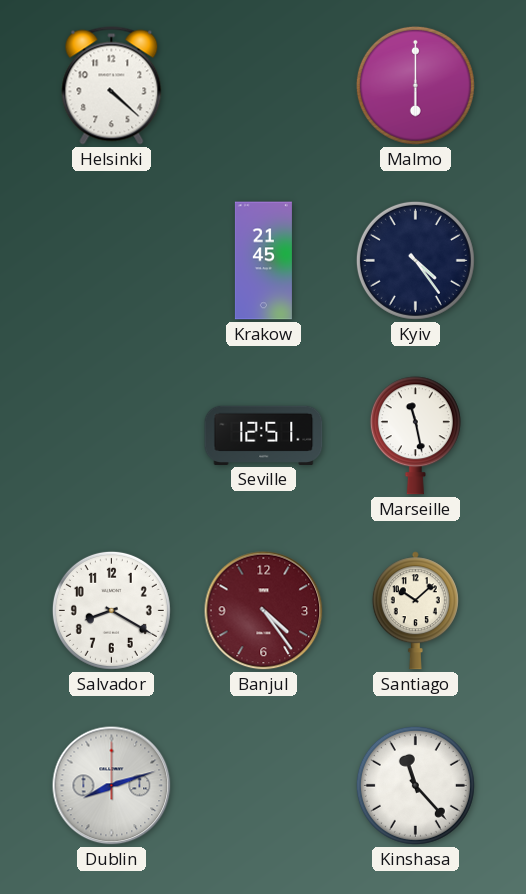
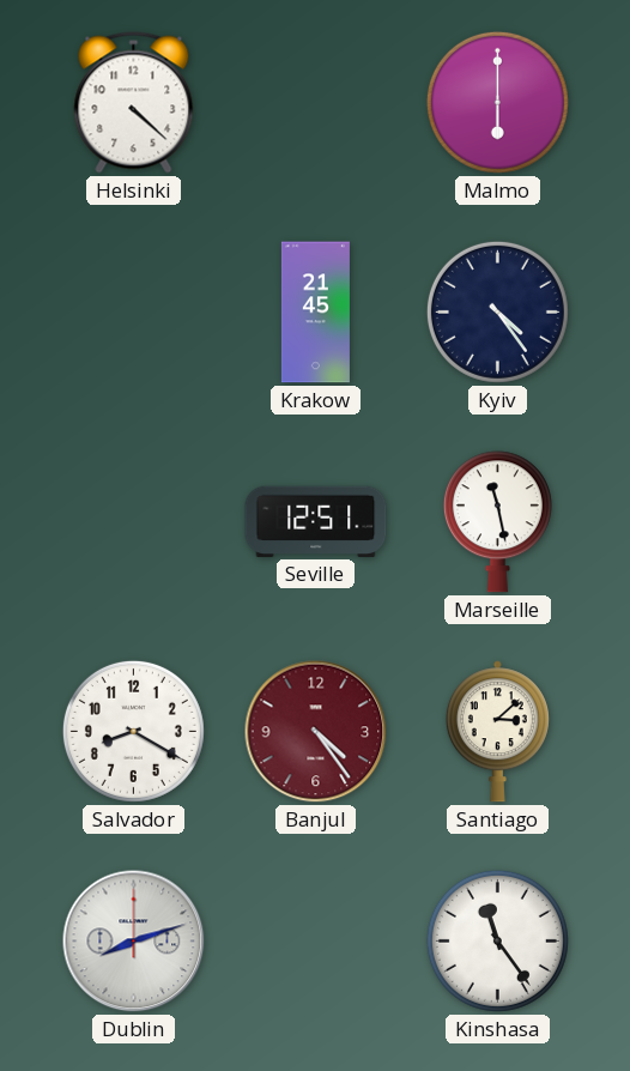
Santiago: 10:08 -> 3:08 (497, 732)
Kinshasa: 11:23 -> 11:24 (497, 940)
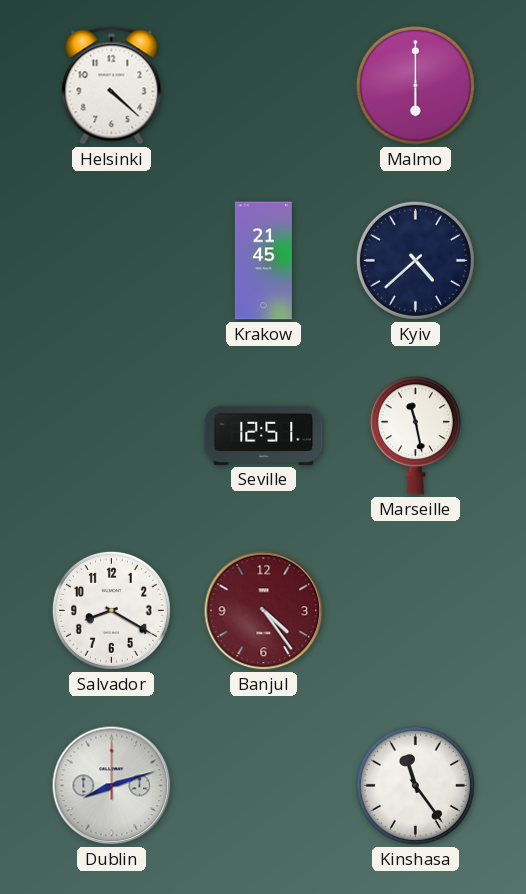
Kyiv: 4:24 -> 4:38 (415, 260)
Santiago: 3:08 -> none (497, 732)
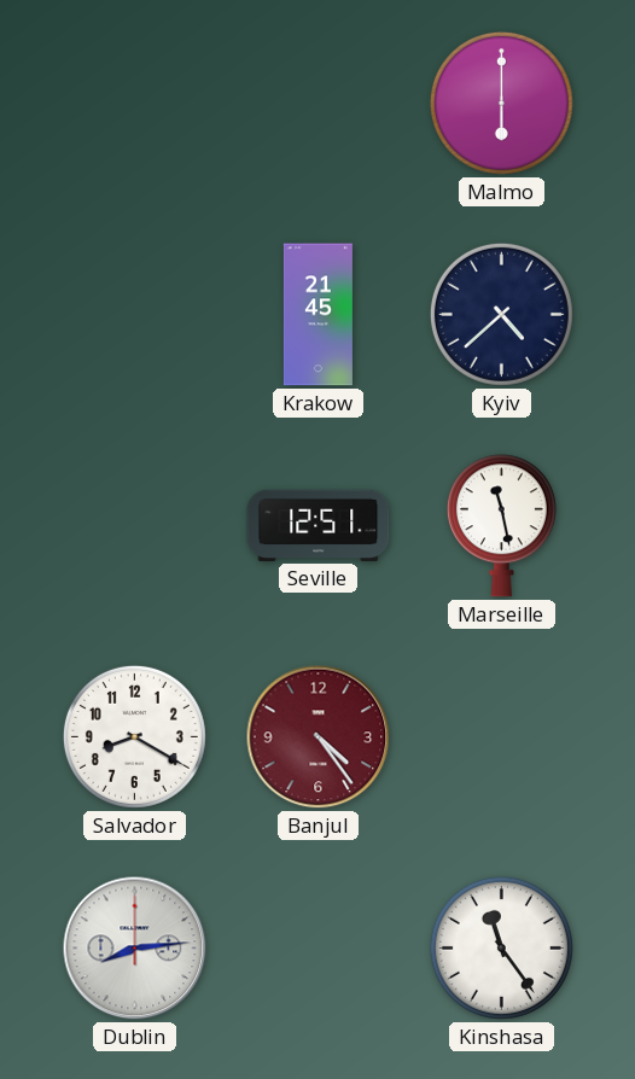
Helsinki: 4:22 -> none (112, 86)
Dublin: 8:12 -> 8:14 (135, 949)
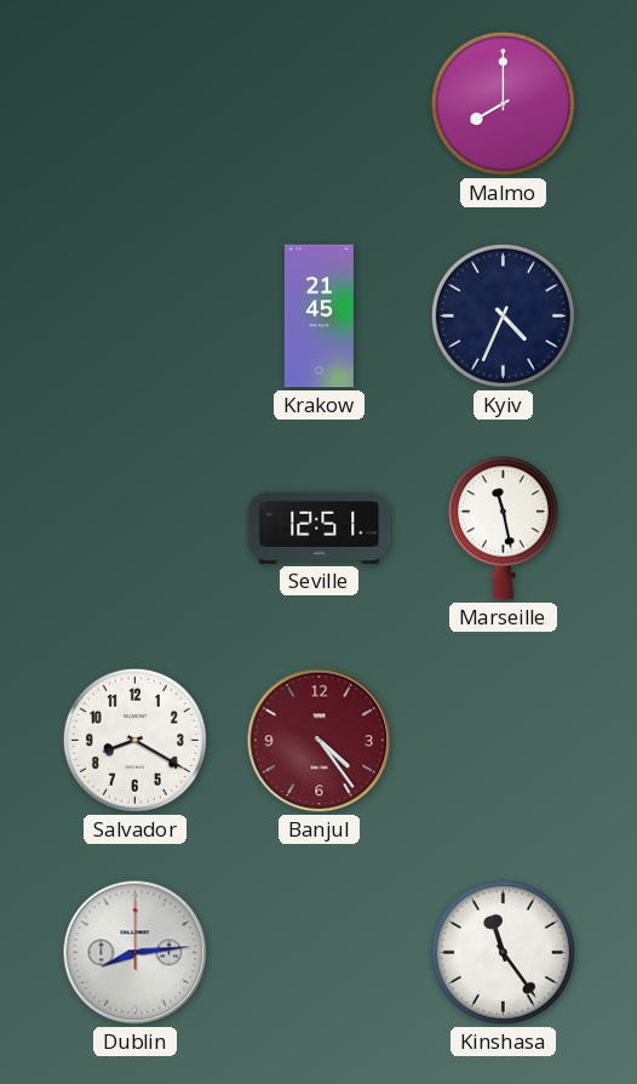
Malmo: 6:00 -> 8:00 (503, 103)
Kyiv: 4:38 -> 4:34 (503, 315)
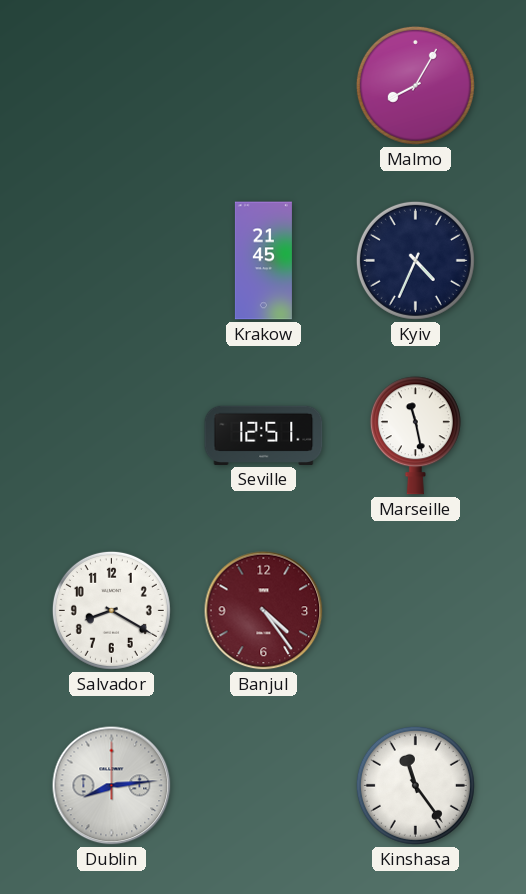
Malmo: 8:00 -> 8:05 (415, 85)
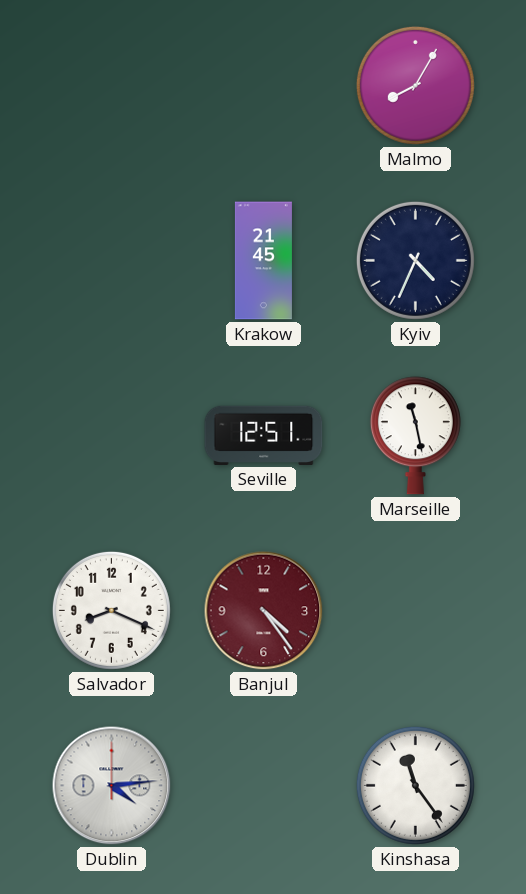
Salvador: 8:20 -> 8:19 (111, 610)
Dublin: 8:14 -> 4:14 (112, 786)
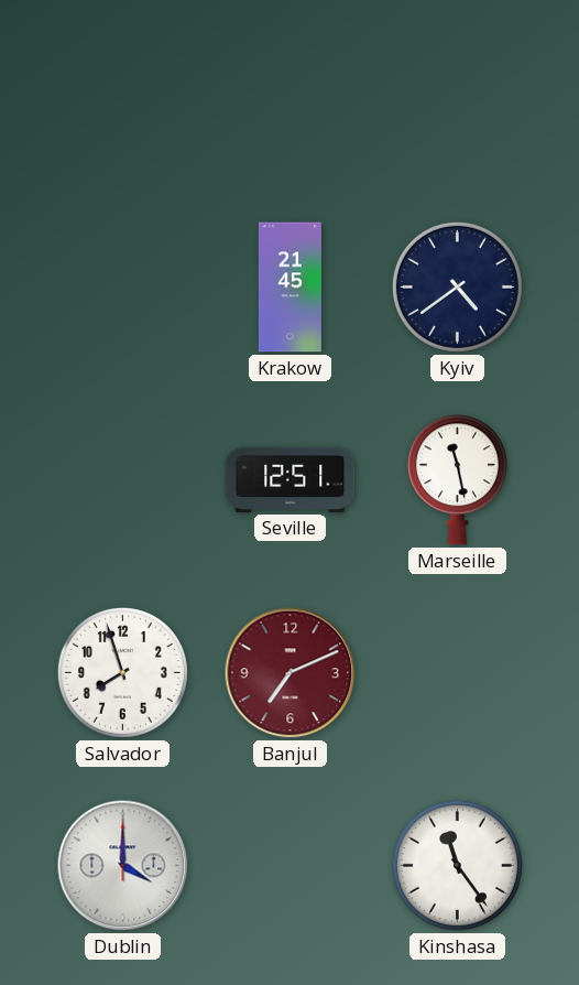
Malmo: 8:05 -> none (415, 85)
Kyiv: 4:34 -> 4:39 (457, 286)
Salvador: 8:19 -> 7:57 (122, 672)
Banjul: 4:24 -> 7:11 (291, 673)
Dublin: 4:14 -> 4:00 (123, 866)
